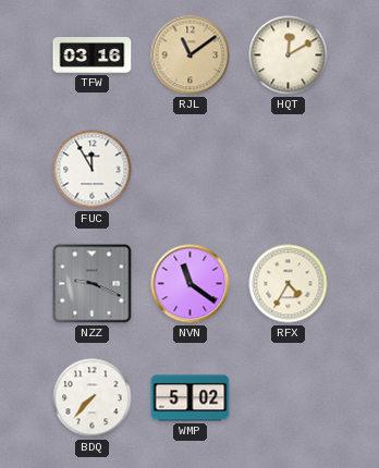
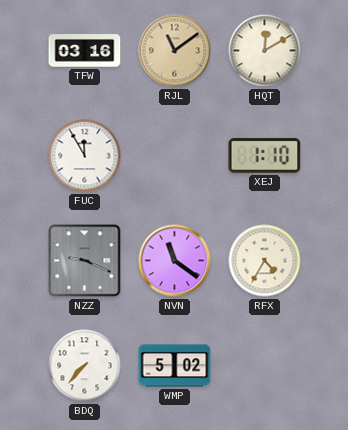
XEJ: none -> 1:10 (265, 156)
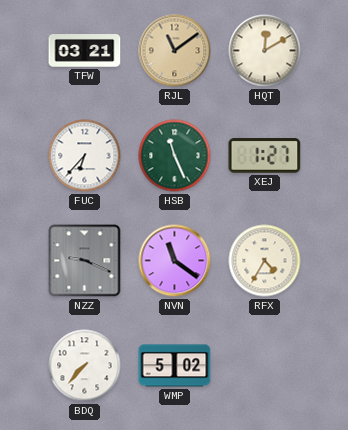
TFW: 03:16 -> 03:21 (85, 51)
FUC: 11:55 -> 6:37 (85, 156)
HSB: none -> 11:26 (175, 156)
XEJ: 1:10 -> 1:27 (265, 156)
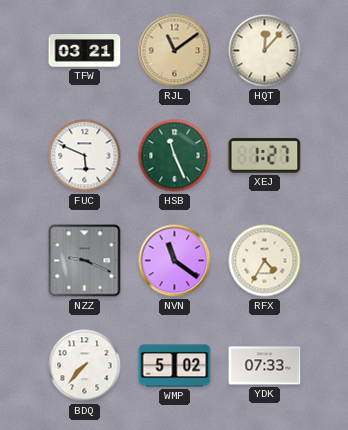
HQT: 12:10 -> 12:07 (265, 51)
FUC: 6:37 -> 5:49 (85, 156)
YDK: none -> 07:33 (265, 366)
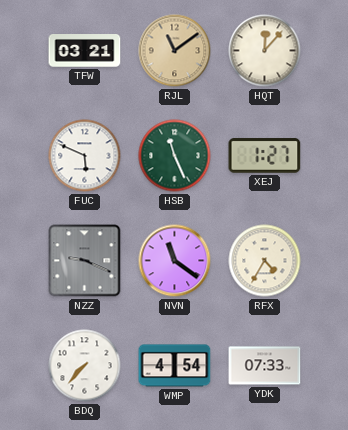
WMP: 5:02 -> 4:54 (175, 366)
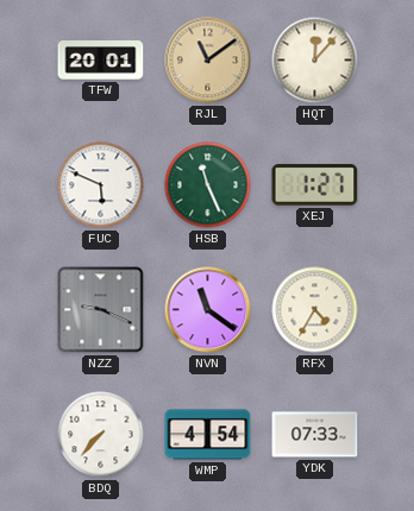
TFW: 03:21 -> 20:01 (101, 61)
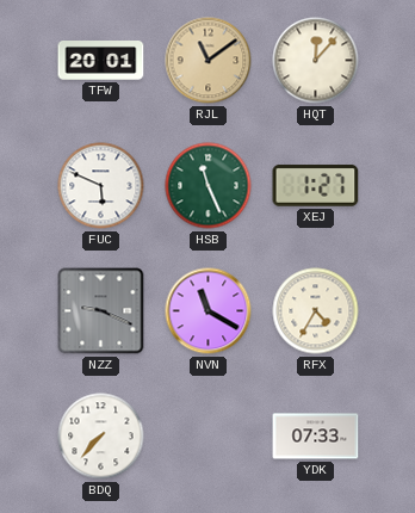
NVN: 11:21 -> 11:20 (209, 311)
WMP: 4:54 -> none (208, 435)
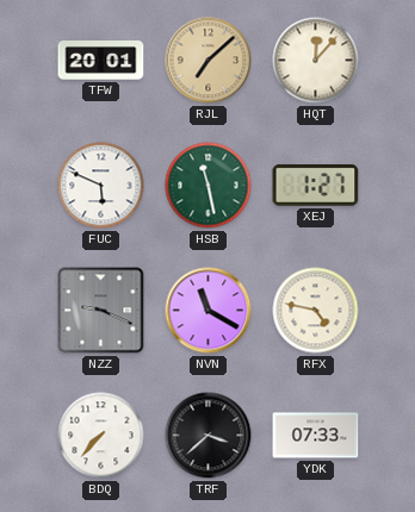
RJL: 11:09 -> 7:08 (209, 61)
HSB: 11:26 -> 11:28 (209, 186)
RFX: 4:35 -> 4:47 (316, 311)
TRF: none -> 3:38 (209, 436)
